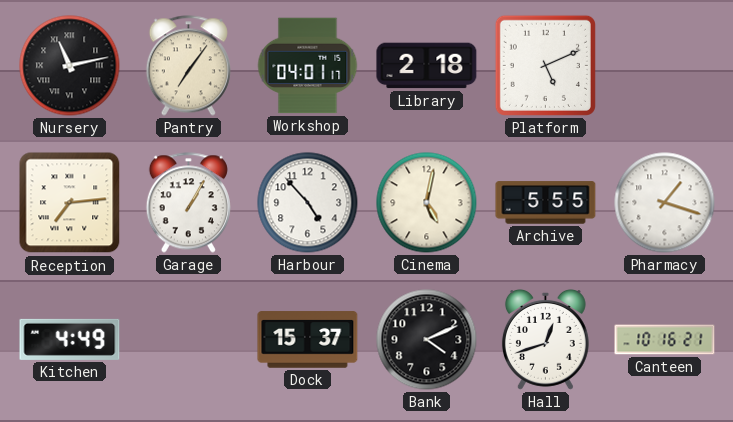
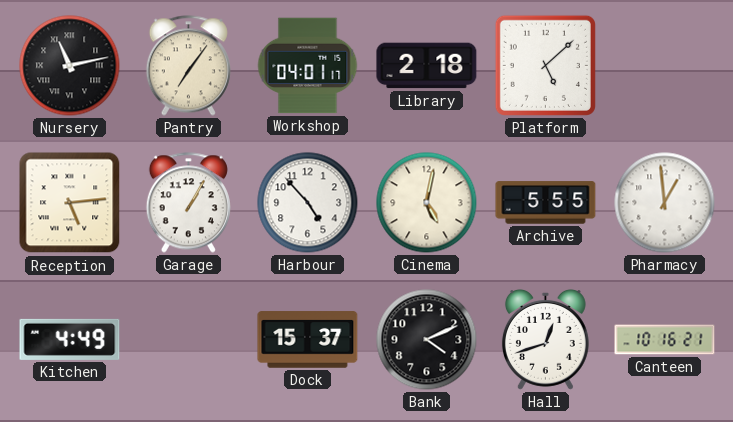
Platform: 5:11 -> 5:08 (545, 65)
Reception: 7:14 -> 5:14 (70, 203)
Pharmacy: 1:18 -> 12:59 (665, 203)
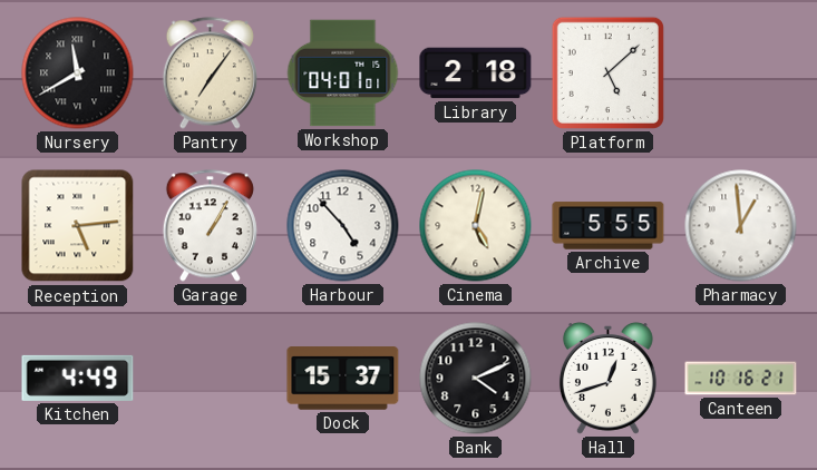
Nursery: 11:13 -> 11:40 (78, 74)
Workshop: 04:01:17 -> 04:01:01 (343, 74)
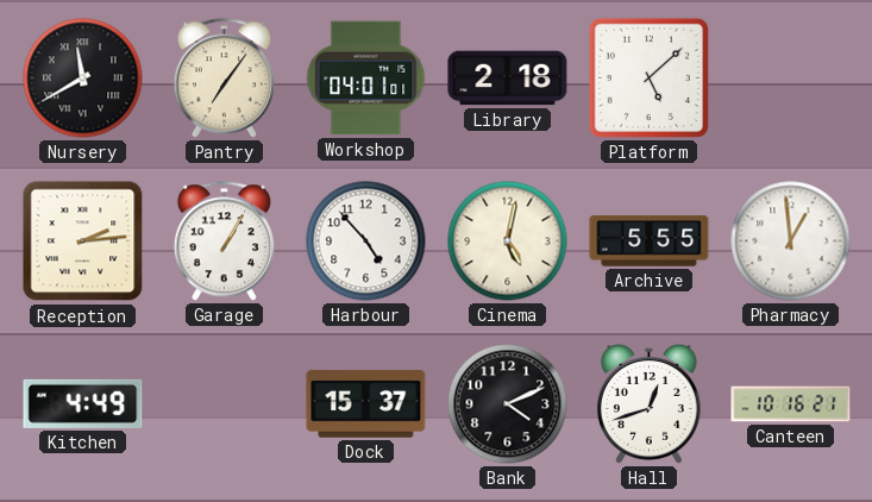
Reception: 5:14 -> 2:14 (83, 241)
